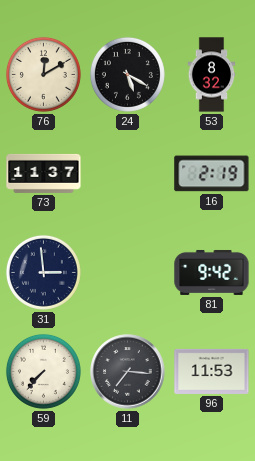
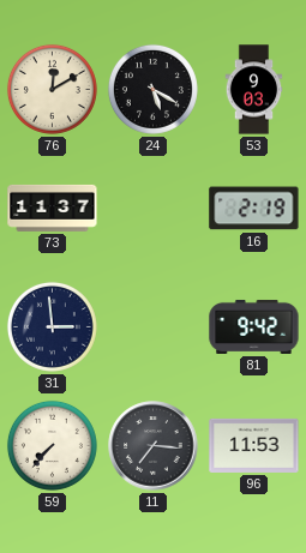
53: 8:32 -> 9:03 (254, 90)
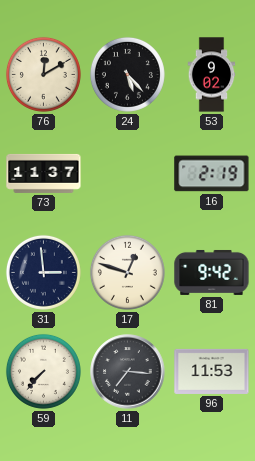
24: 5:20 -> 5:23 (127, 74)
53: 9:03 -> 9:02 (212, 75)
17: none -> 12:48 (127, 272)
